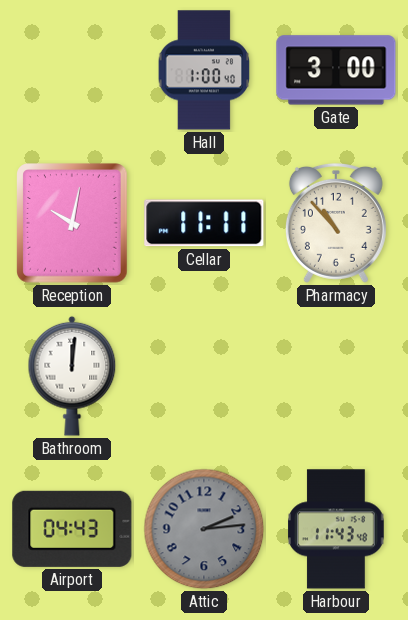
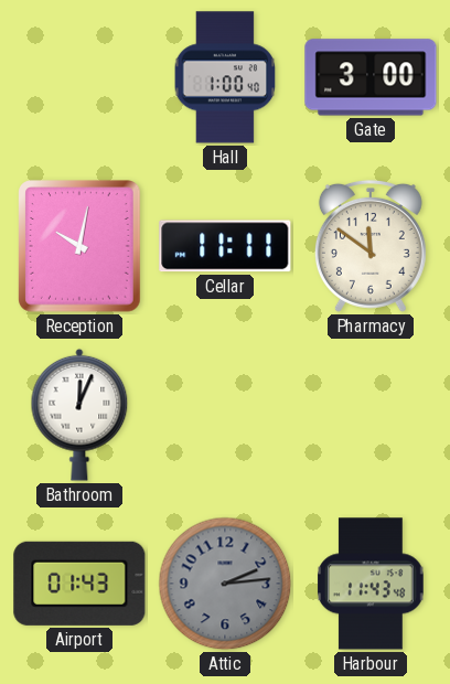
Pharmacy: 10:53 -> 11:51 (371, 246)
Bathroom: 12:01 -> 12:04 (79, 415)
Airport: 04:43 -> 01:43 (79, 584)
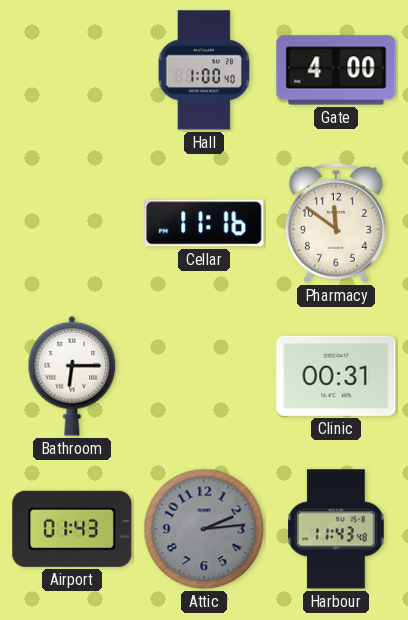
Gate: 3:00 -> 4:00 (336, 70)
Reception: 10:02 -> none (79, 246)
Cellar: 11:11 -> 11:16 (204, 223)
Bathroom: 12:04 -> 6:15 (72, 376)
Clinic: none -> 00:31 (336, 376)
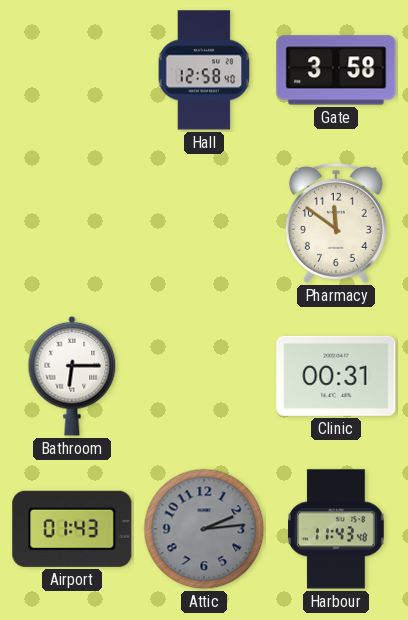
Hall: 1:00 -> 12:58 (204, 70)
Gate: 4:00 -> 3:58 (336, 70)
Cellar: 11:16 -> none (204, 223)
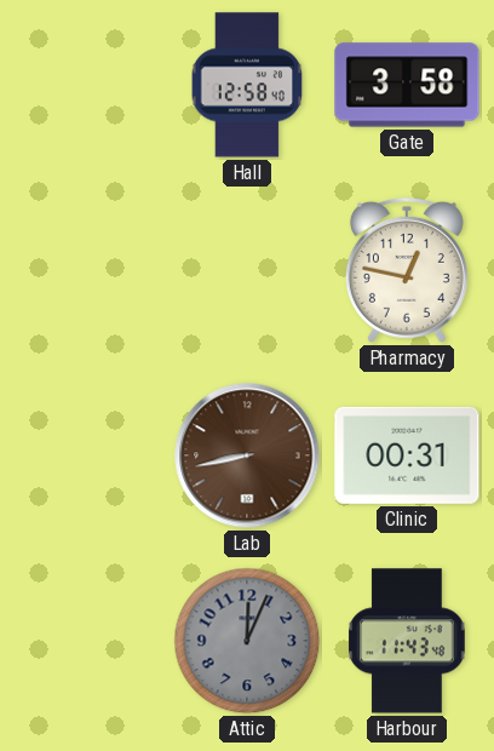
Pharmacy: 11:51 -> 12:47 (407, 270)
Bathroom: 6:15 -> none (72, 376)
Lab: none -> 8:43 (247, 455)
Airport: 01:43 -> none (72, 529)
Attic: 2:14 -> 12:04 (247, 641)
